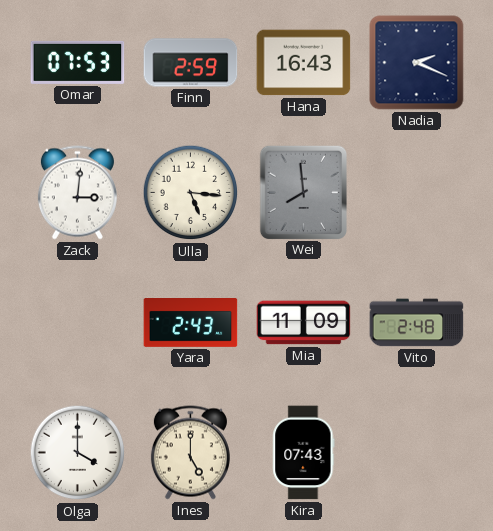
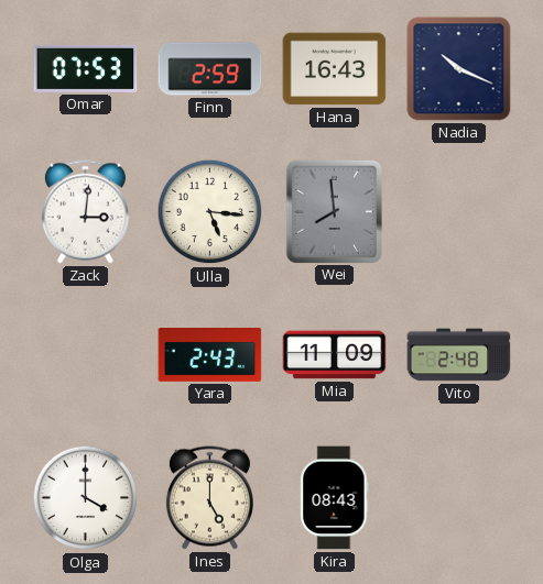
Nadia: 2:19 -> 10:19 (459, 69)
Kira: 07:43 -> 08:43 (335, 498)
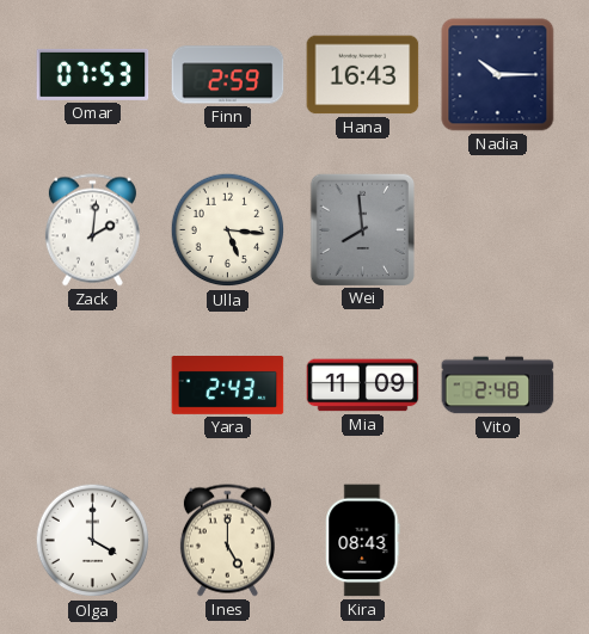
Nadia: 10:19 -> 10:15 (498, 75)
Zack: 3:01 -> 2:01 (92, 230)
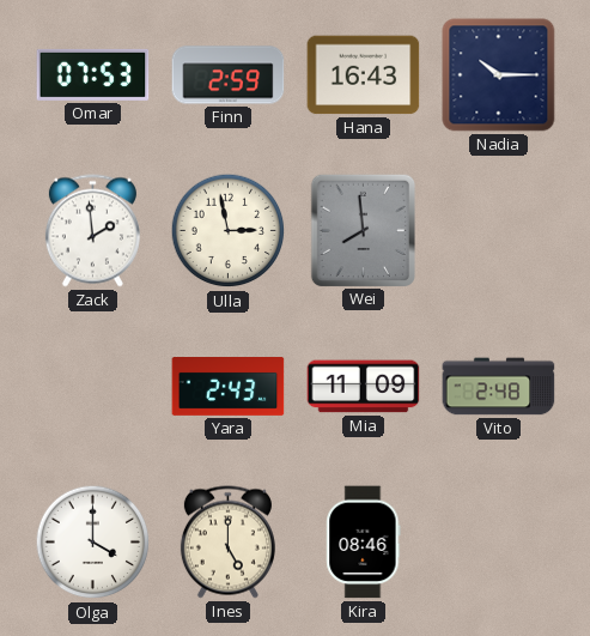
Zack: 2:01 -> 1:59 (92, 231)
Ulla: 5:16 -> 2:58 (229, 231)
Kira: 08:43 -> 08:46 (364, 543)
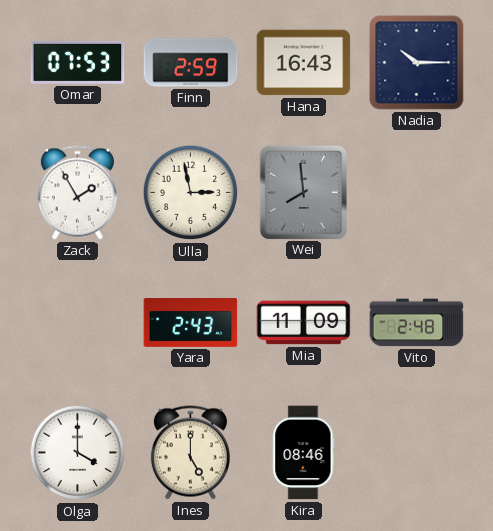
Zack: 1:59 -> 1:55 (77, 193)
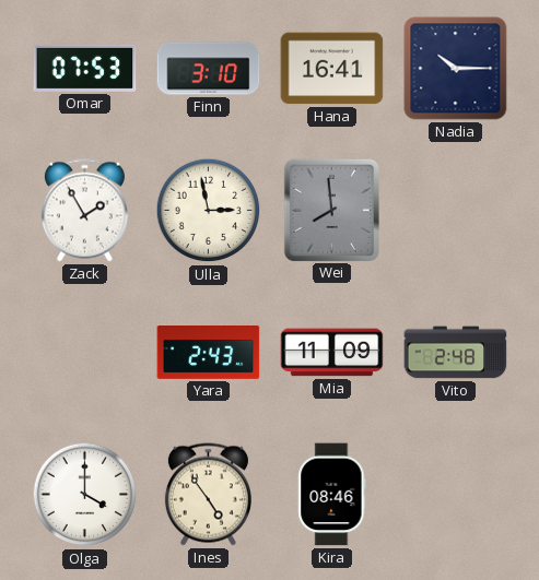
Finn: 2:59 -> 3:10 (209, 69)
Hana: 16:43 -> 16:41 (332, 69)
Ines: 5:00 -> 4:54 (208, 495)
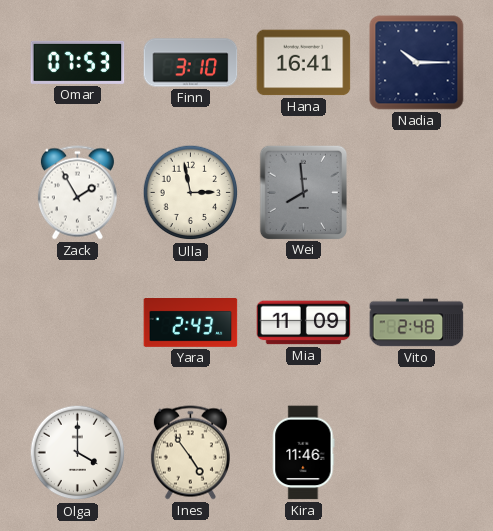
Kira: 08:46 -> 11:46 (304, 453)
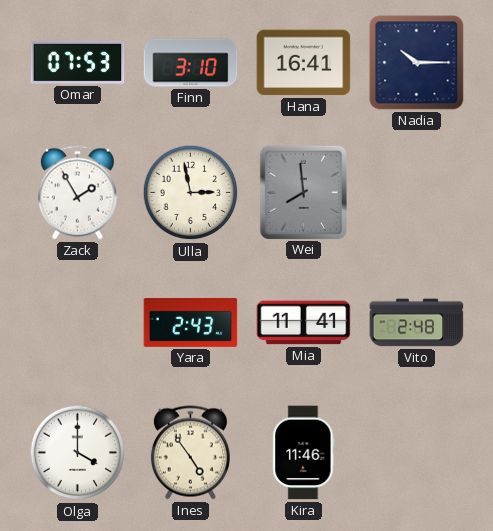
Mia: 11:09 -> 11:41 (304, 323)
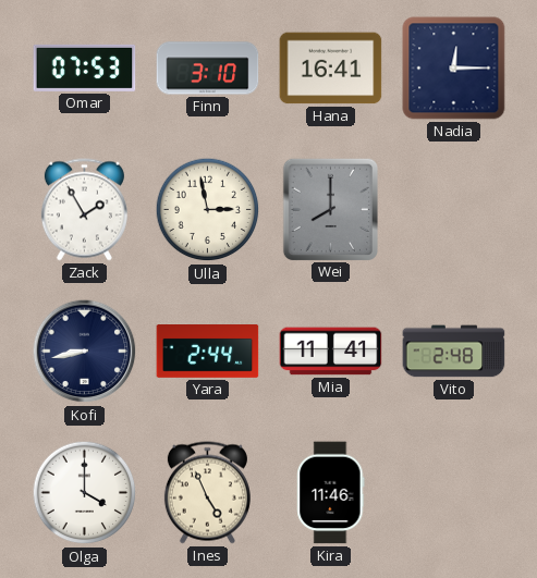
Nadia: 10:15 -> 12:15 (454, 69)
Wei: 7:59 -> 8:00 (330, 209)
Kofi: none -> 8:43 (85, 352)
Yara: 2:43 -> 2:44 (208, 352)
Ines: 4:54 -> 4:56 (207, 493)
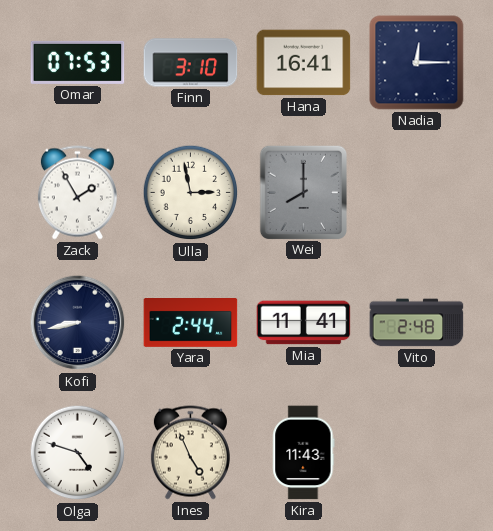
Olga: 4:00 -> 4:48 (78, 453)
Kira: 11:46 -> 11:43 (304, 453)
